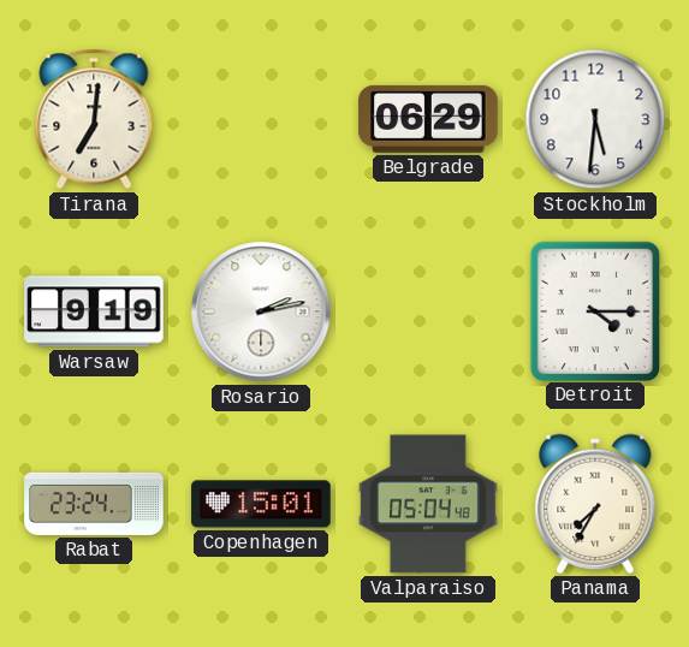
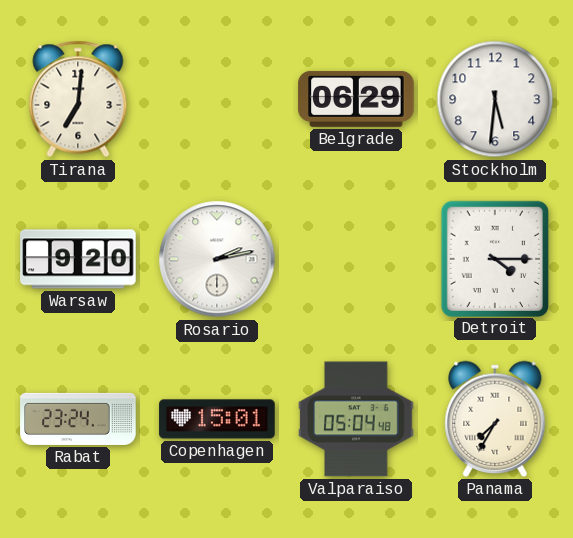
Warsaw: 9:19 -> 9:20 (78, 259)
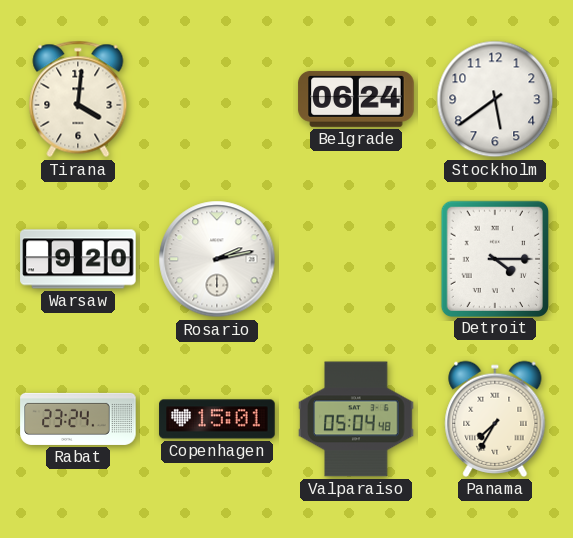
Tirana: 7:01 -> 4:01 (78, 99)
Belgrade: 06:29 -> 06:24 (356, 99)
Stockholm: 5:31 -> 5:39 (495, 99)
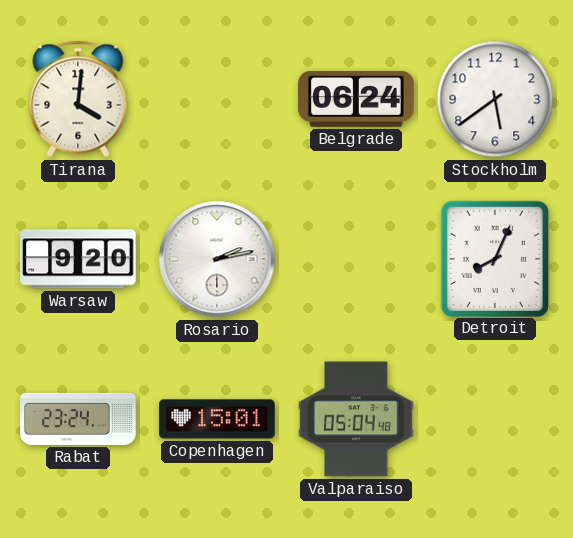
Detroit: 4:15 -> 8:04 (495, 258)
Panama: 7:35 -> none (495, 419)
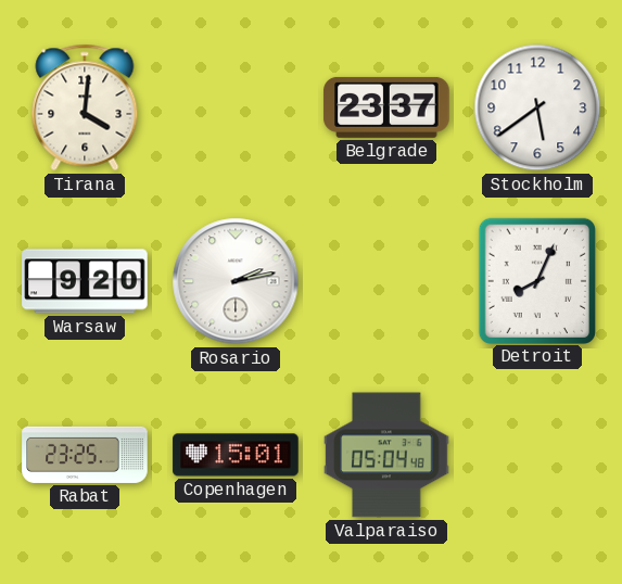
Belgrade: 06:24 -> 23:37 (386, 107)
Rabat: 23:24 -> 23:25 (85, 455)
